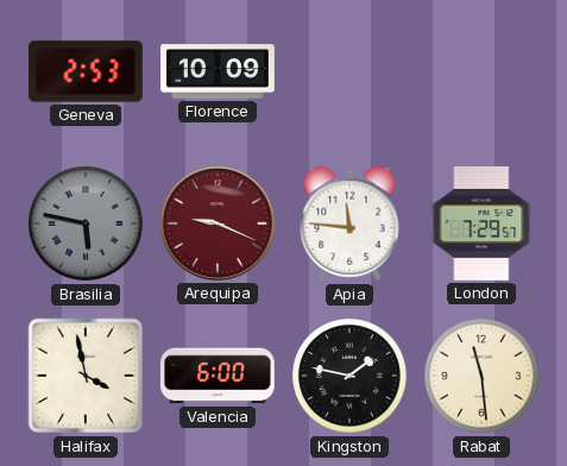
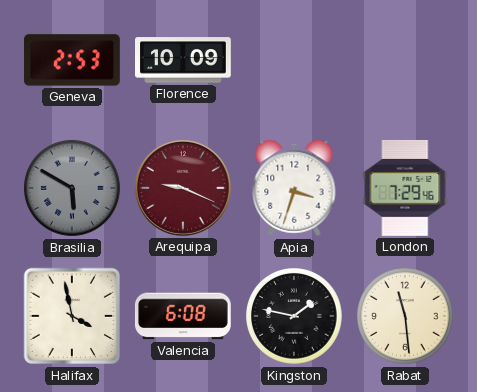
Brasilia: 5:47 -> 5:50 (73, 189)
Apia: 11:46 -> 3:33 (294, 188)
London: 7:29:57 -> 7:29:46 (405, 188)
Valencia: 6:00 -> 6:08 (183, 316)
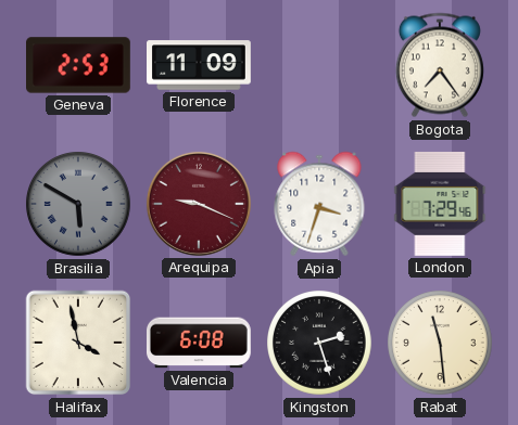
Florence: 10:09 -> 11:09 (200, 65)
Bogota: none -> 7:24 (440, 65)
Kingston: 1:47 -> 2:27 (320, 344)
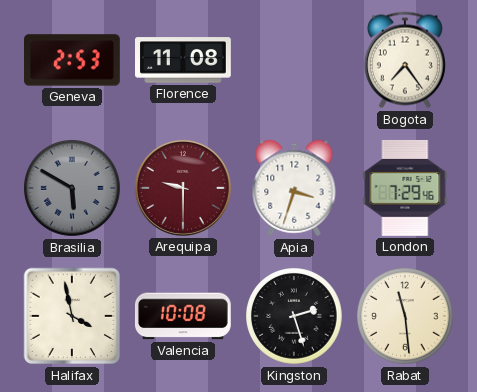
Florence: 11:09 -> 11:08 (184, 60)
Arequipa: 9:19 -> 9:30 (183, 188)
Valencia: 6:08 -> 10:08 (183, 316)
